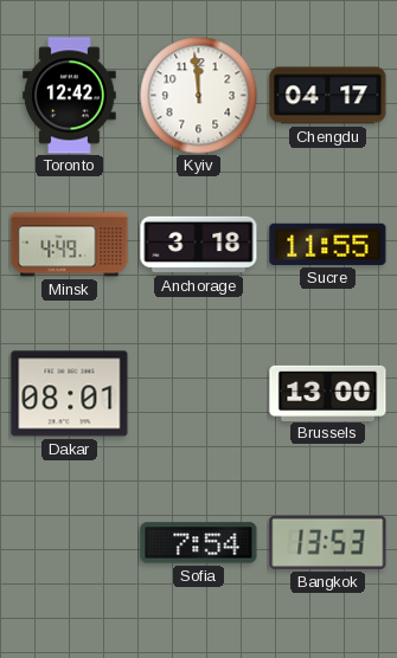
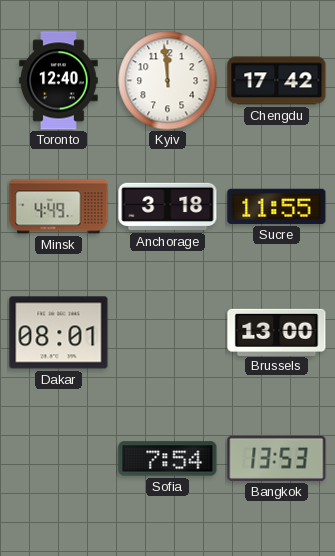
Toronto: 12:42 -> 12:40 (59, 81)
Chengdu: 04:17 -> 17:42 (277, 81)
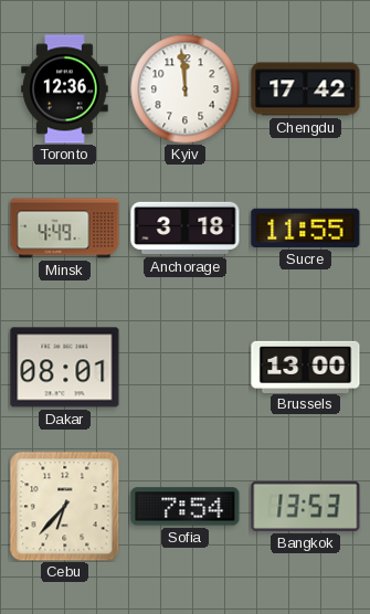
Toronto: 12:40 -> 12:36 (65, 89)
Cebu: none -> 6:37 (64, 506)
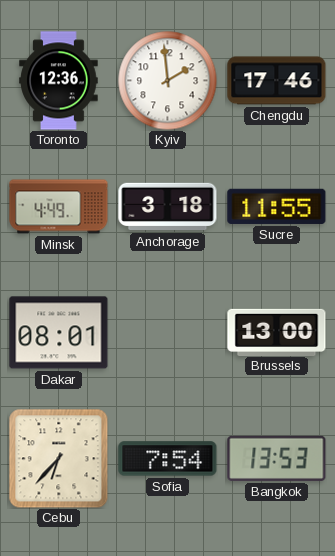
Kyiv: 11:59 -> 1:59 (168, 81)
Chengdu: 17:42 -> 17:46 (277, 81)
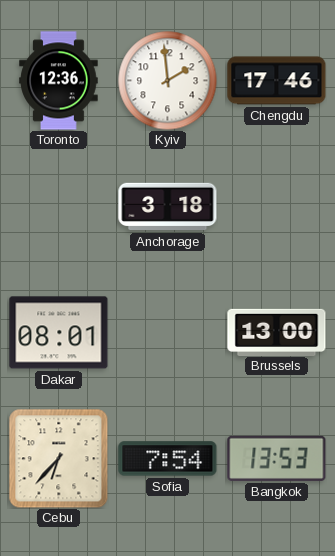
Minsk: 4:49 -> none (59, 207)
Sucre: 11:55 -> none (277, 206)
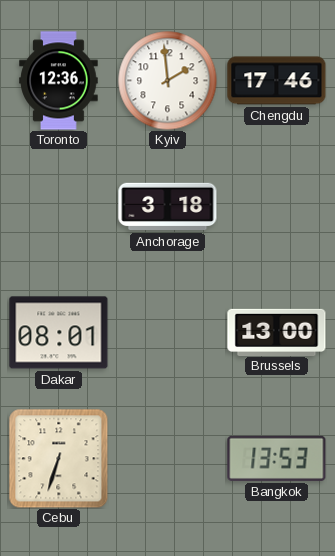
Cebu: 6:37 -> 6:33 (58, 458)
Sofia: 7:54 -> none (168, 459)
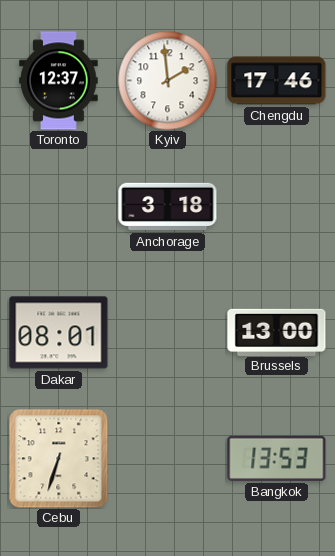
Toronto: 12:36 -> 12:37 (59, 81)
